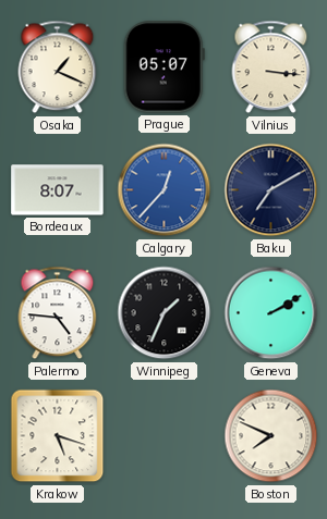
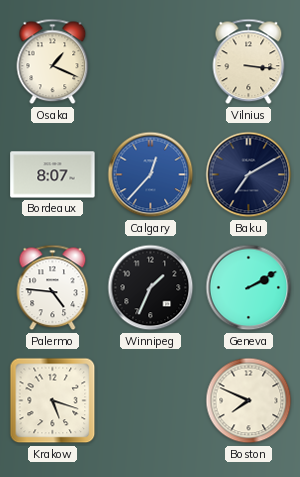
Prague: 05:07 -> none (163, 67)
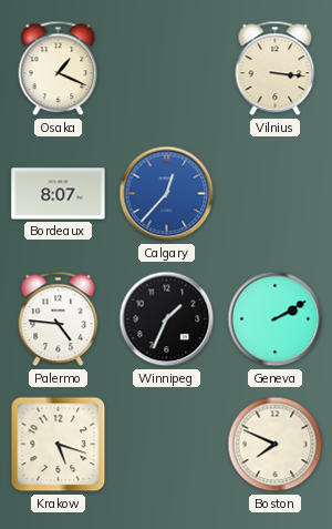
Baku: 7:10 -> none (249, 175)
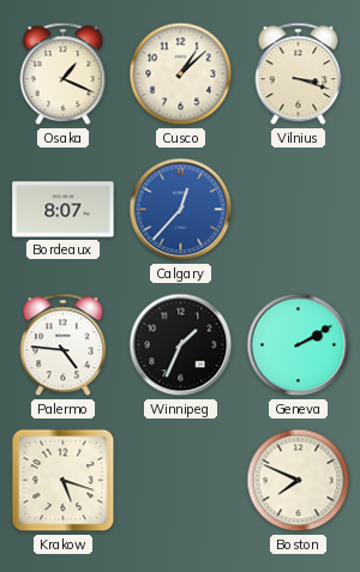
Cusco: none -> 1:08 (181, 74)
Vilnius: 3:16 -> 3:18 (299, 74)
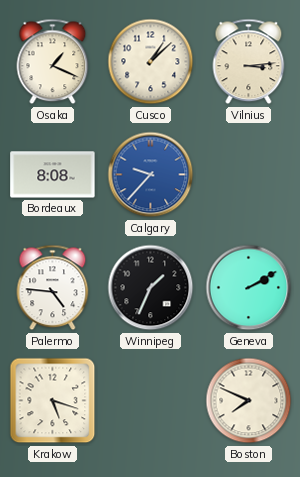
Vilnius: 3:18 -> 3:14 (249, 62)
Bordeaux: 8:07 -> 8:08 (53, 175)
Calgary: 12:37 -> 9:37 (151, 175)
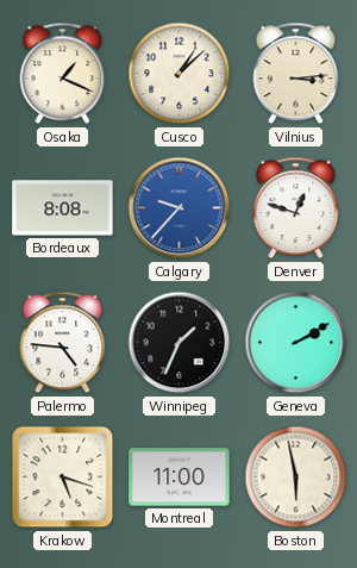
Denver: none -> 12:48 (296, 208)
Montreal: none -> 11:00 (180, 478)
Boston: 7:49 -> 5:58 (296, 478)
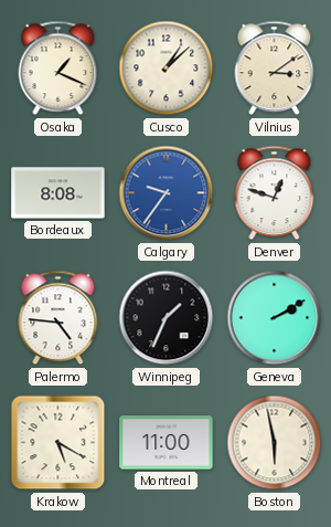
Vilnius: 3:14 -> 3:09 (275, 68)
Calgary: 9:37 -> 9:36 (167, 193)
Krakow: 5:18 -> 5:20 (58, 443)
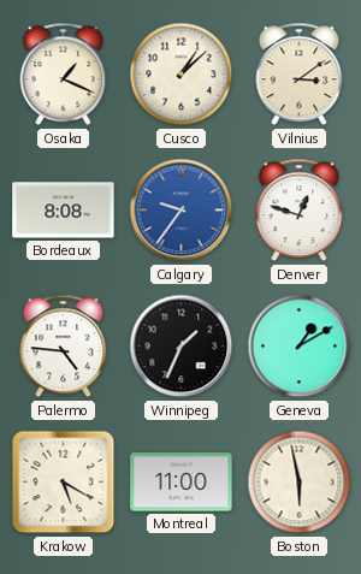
Geneva: 2:10 -> 1:10 (300, 347)
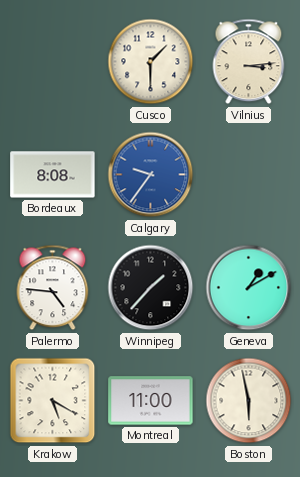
Osaka: 1:19 -> none (64, 75)
Cusco: 1:08 -> 1:30 (151, 62)
Vilnius: 3:09 -> 3:14 (249, 62)
Denver: 12:48 -> none (300, 211)
Winnipeg: 1:34 -> 1:37 (151, 288)
